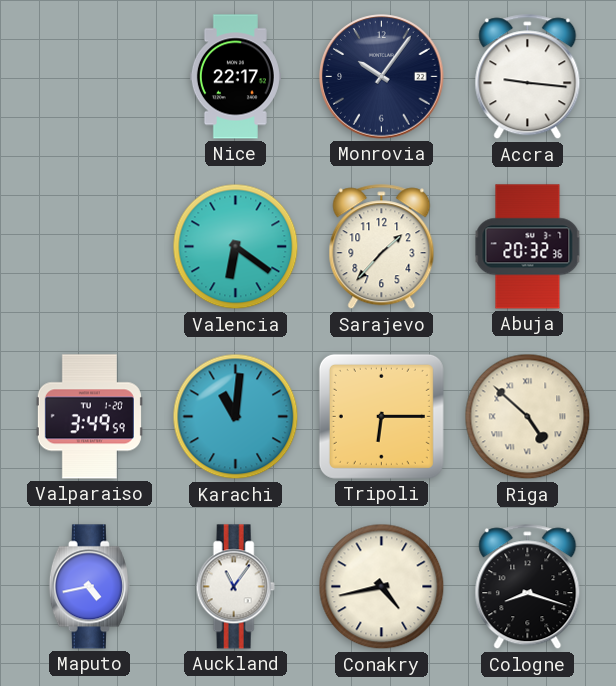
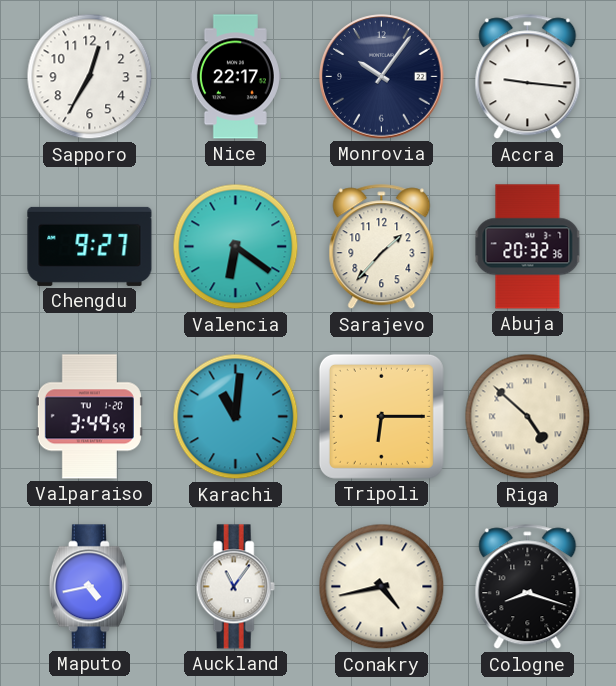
Sapporo: none -> 12:35 (90, 77)
Chengdu: none -> 9:27 (90, 246)
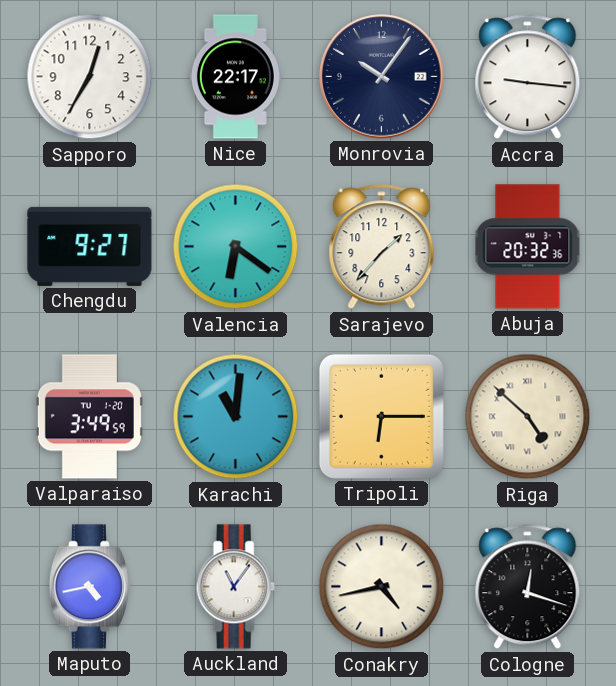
Cologne: 8:18 -> 12:18 (528, 587)
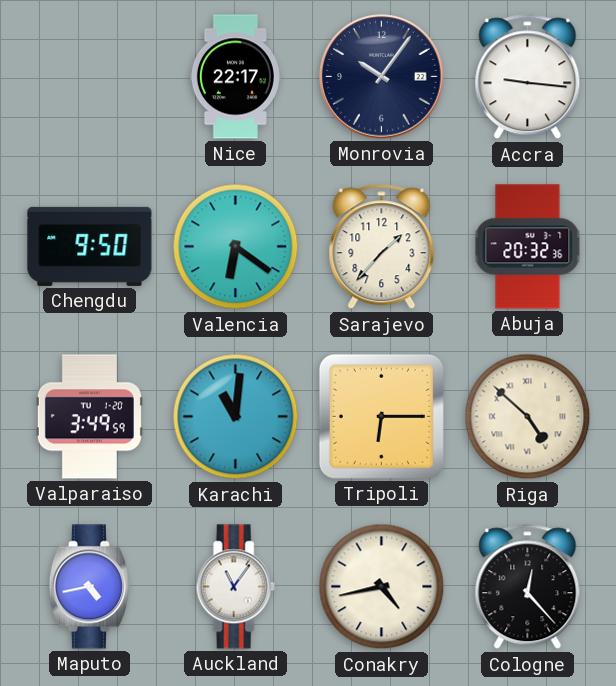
Sapporo: 12:35 -> none (90, 77)
Chengdu: 9:27 -> 9:50 (90, 246)
Cologne: 12:18 -> 12:23 (528, 587)
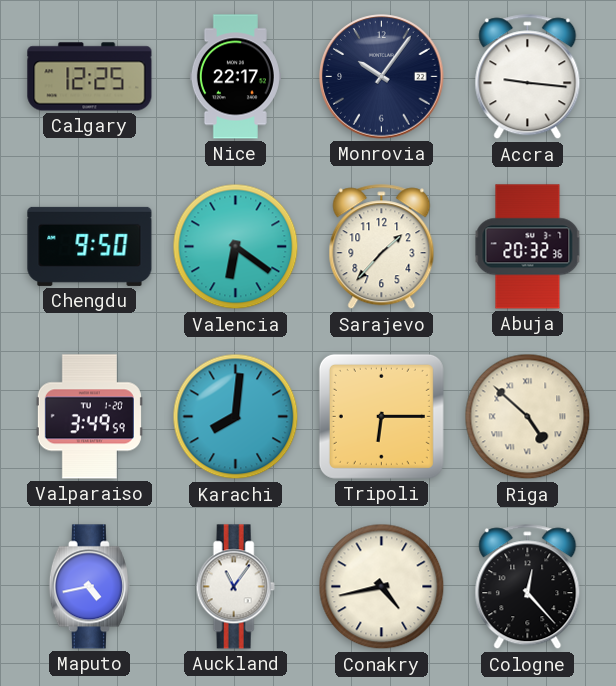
Calgary: none -> 12:25 (90, 77)
Karachi: 11:01 -> 8:01 (236, 417)
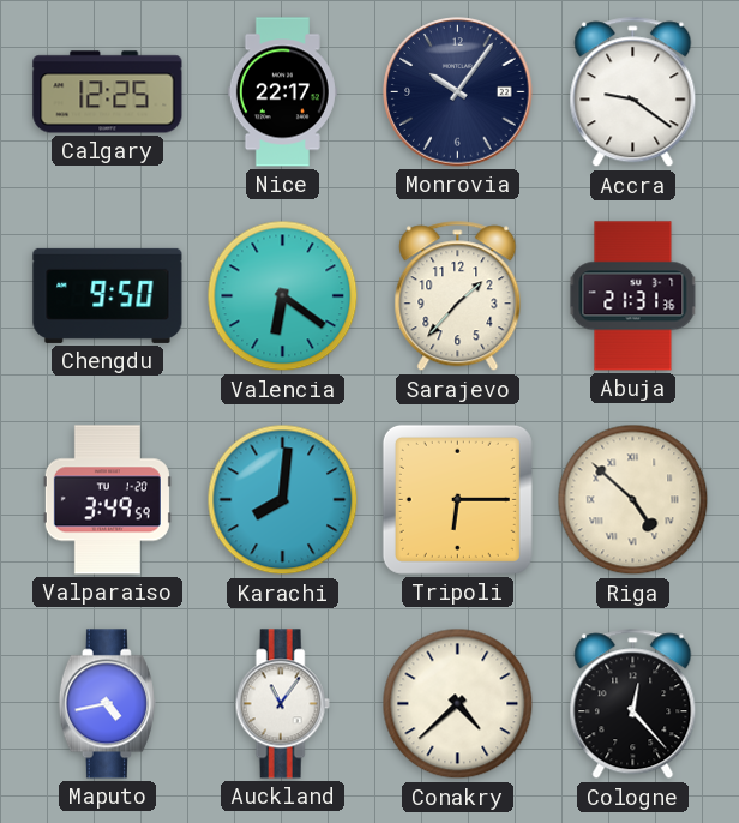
Accra: 9:16 -> 9:21 (633, 92)
Abuja: 20:32 -> 21:31 (633, 296)
Conakry: 4:43 -> 4:38 (458, 704)
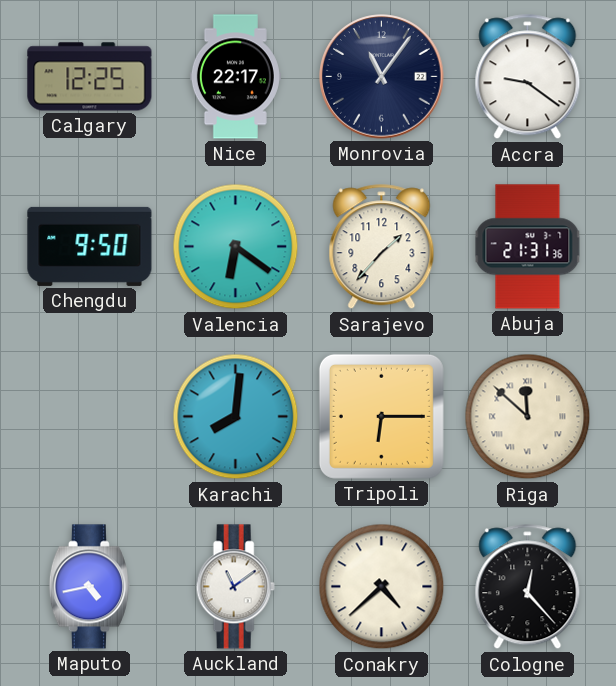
Monrovia: 10:06 -> 11:06 (382, 77)
Valparaiso: 3:49 -> none (107, 500)
Riga: 4:52 -> 11:52 (528, 417)
Auckland: 11:06 -> 11:09 (235, 587)
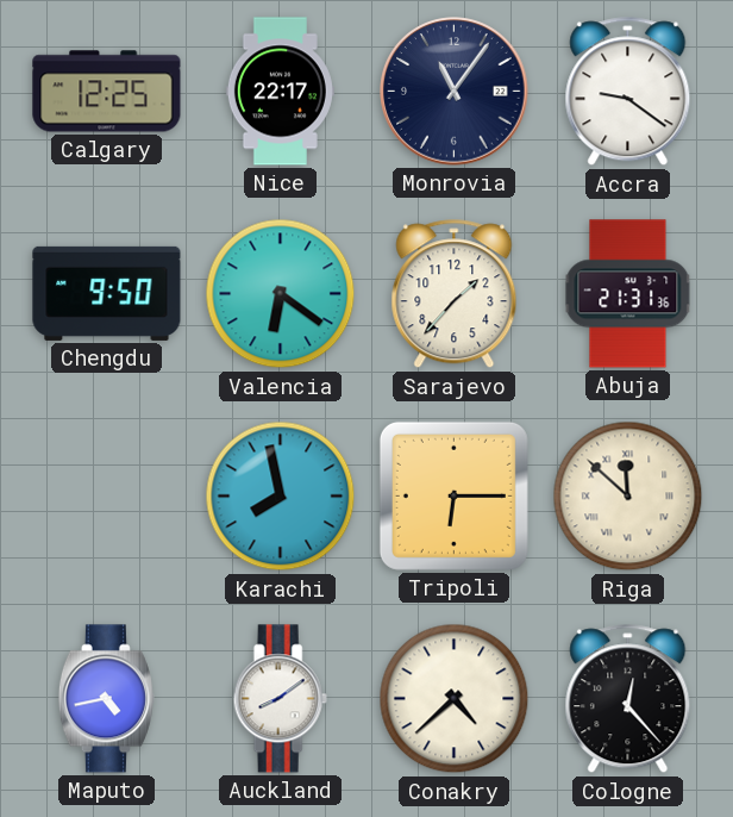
Karachi: 8:01 -> 7:58 (281, 497)
Auckland: 11:09 -> 8:09 (280, 699)
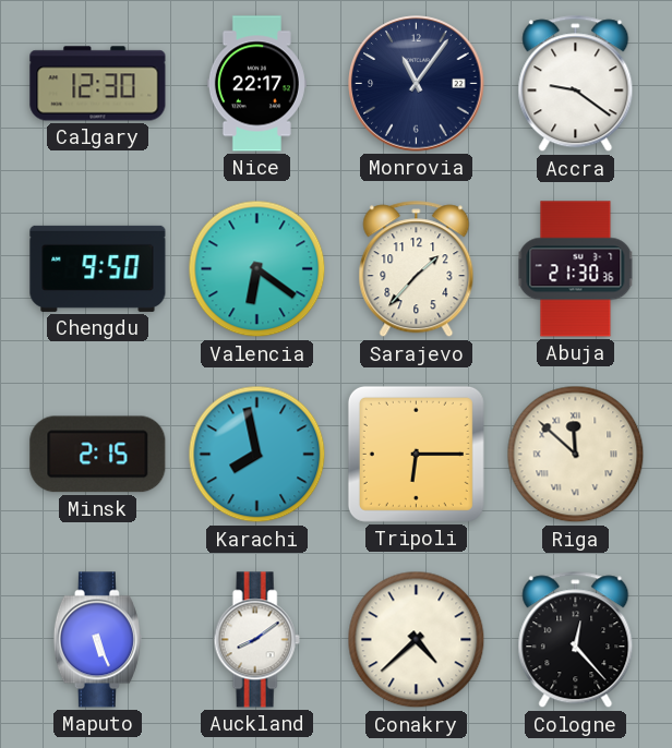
Calgary: 12:25 -> 12:30 (98, 84)
Abuja: 21:31 -> 21:30 (576, 269)
Minsk: none -> 2:15 (98, 455)
Maputo: 4:43 -> 5:26 (97, 640)
